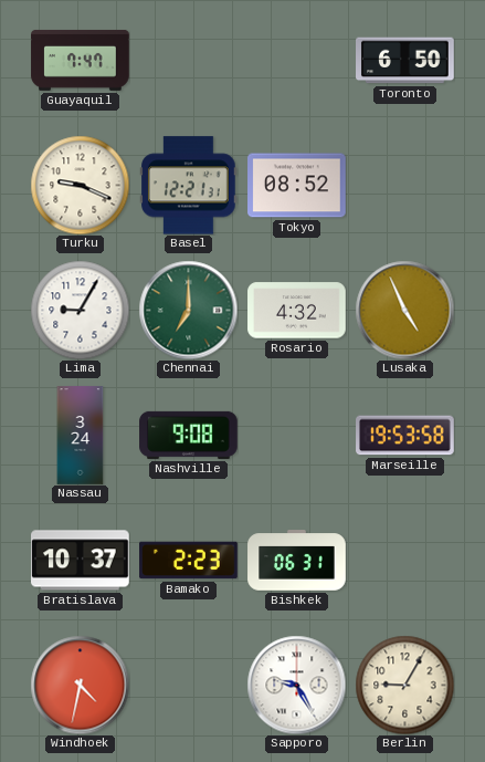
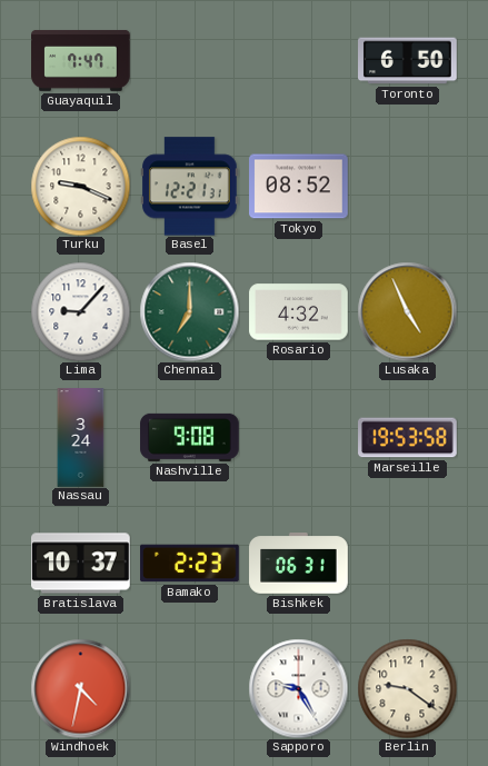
Lima: 9:05 -> 9:07 (80, 311)
Berlin: 9:05 -> 9:21 (407, 688)
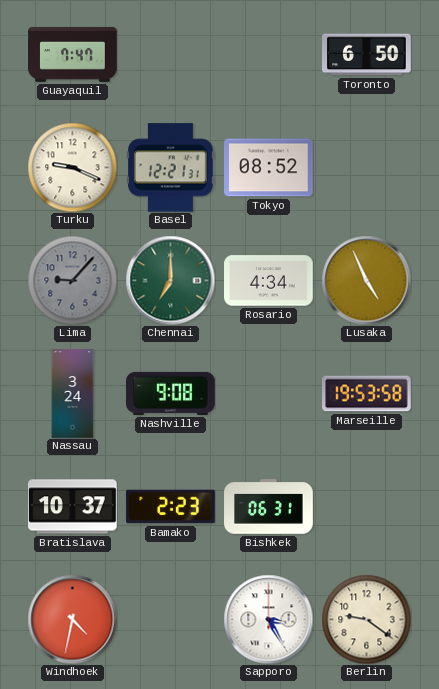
Lima dial: white -> grey (72, 280)
Rosario: 4:32 -> 4:34 (269, 281)
Sapporo: 9:25 -> 3:25 (268, 619)
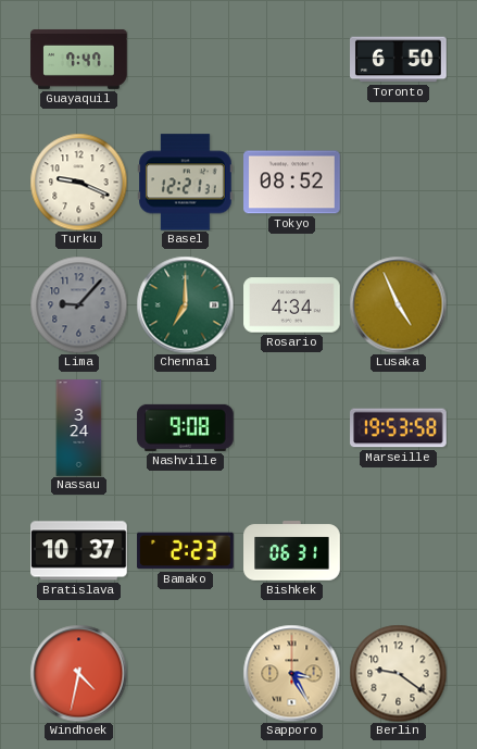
Sapporo dial: white -> champagne (291, 673)
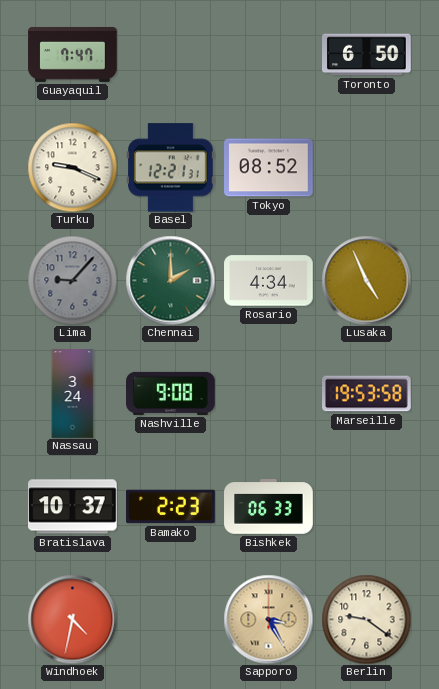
Chennai: 7:00 -> 2:00 (170, 280)
Bishkek: 06:31 -> 06:33 (269, 507)
